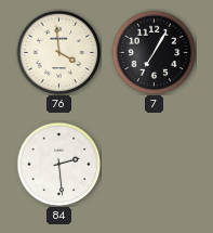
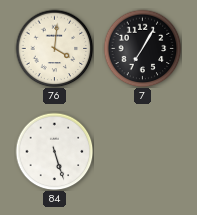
76: 3:59 -> 4:01 (54, 48)
84: 2:29 -> 5:27 (54, 151)
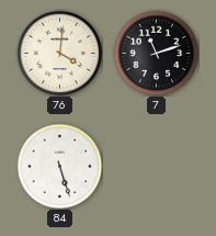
7: 7:05 -> 11:12 (156, 53)
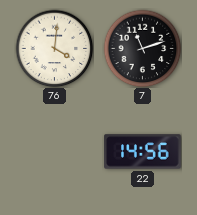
84: 5:27 -> none (59, 166)
22: none -> 14:56 (143, 152)
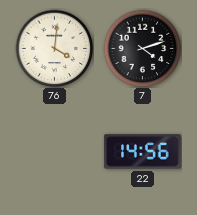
7: 11:12 -> 4:12 (142, 48)
